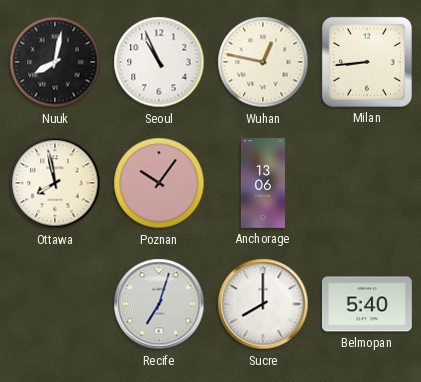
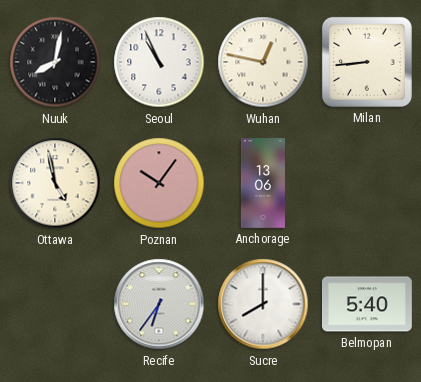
Ottawa: 7:58 -> 4:58 (55, 183)
Recife: 7:03 -> 6:36 (159, 304)
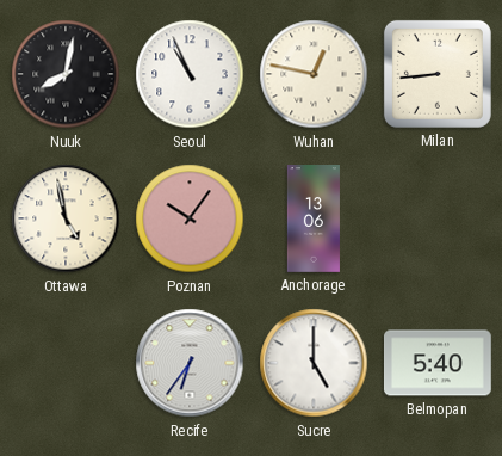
Sucre: 8:00 -> 5:00 (314, 363)
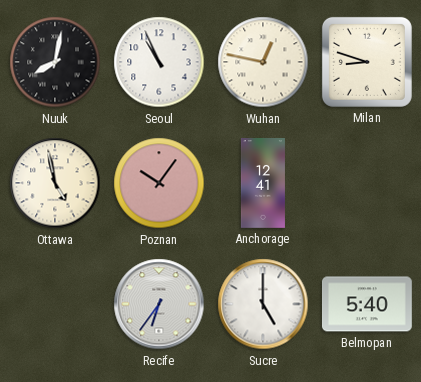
Milan: 8:44 -> 8:48 (367, 62)
Anchorage: 13:06 -> 12:41 (263, 184)
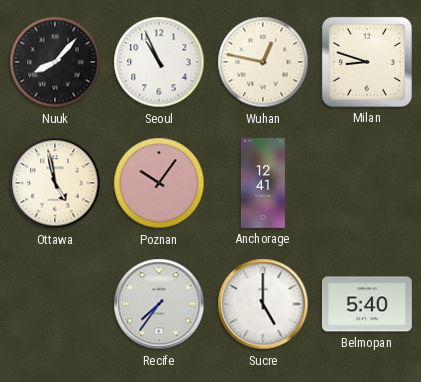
Nuuk: 8:02 -> 8:07 (55, 62)
Recife: 6:36 -> 7:36 (159, 304)
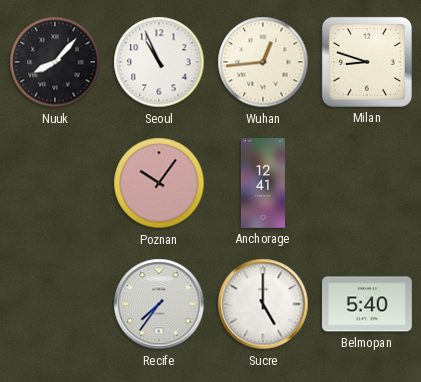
Wuhan: 12:47 -> 12:44 (263, 62)
Ottawa: 4:58 -> none (55, 183)
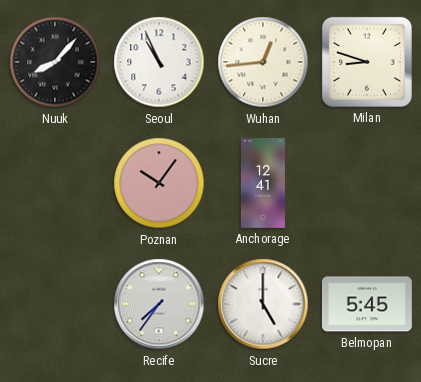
Belmopan: 5:40 -> 5:45 (367, 304)
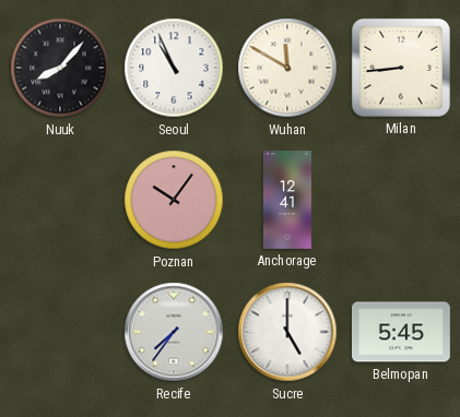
Wuhan: 12:44 -> 11:50 (287, 68)
Milan: 8:48 -> 8:44 (401, 68)
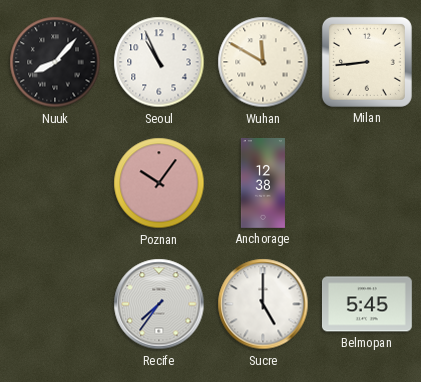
Anchorage: 12:41 -> 12:38 (263, 184)
